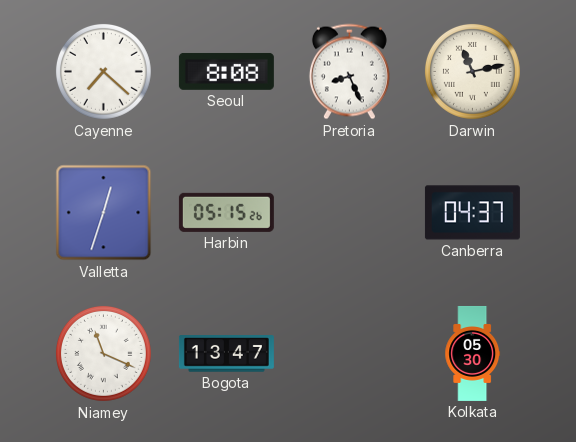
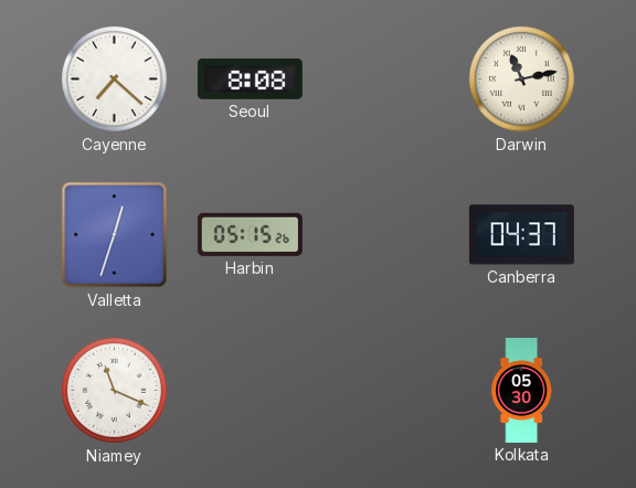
Pretoria: 8:26 -> none (349, 72)
Bogota: 13:47 -> none (226, 354)
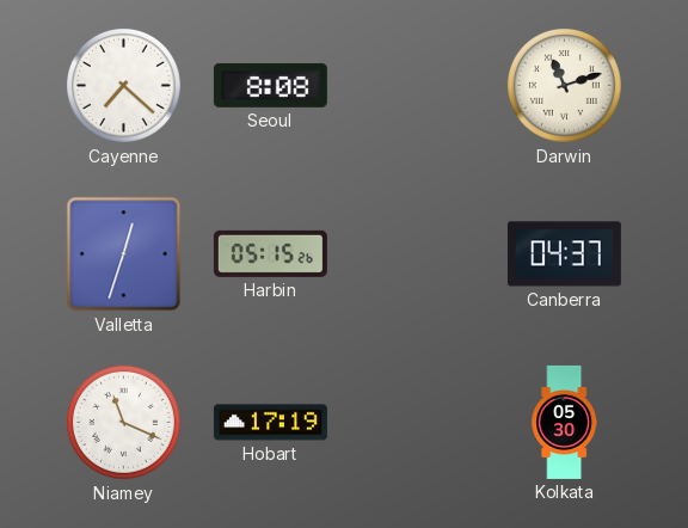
Darwin: 11:13 -> 11:12 (564, 85)
Hobart: none -> 17:19 (270, 423)
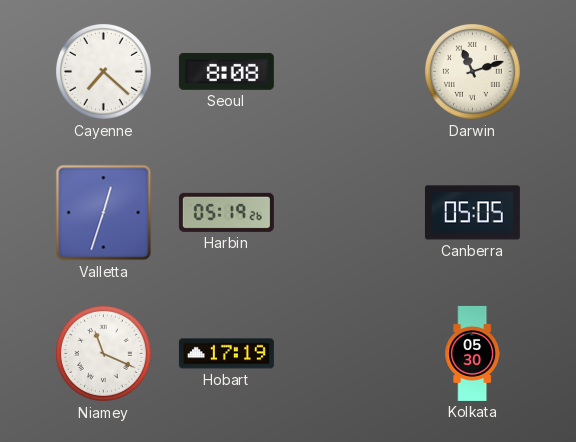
Harbin: 05:15 -> 05:19 (226, 212)
Canberra: 04:37 -> 05:05 (472, 213)
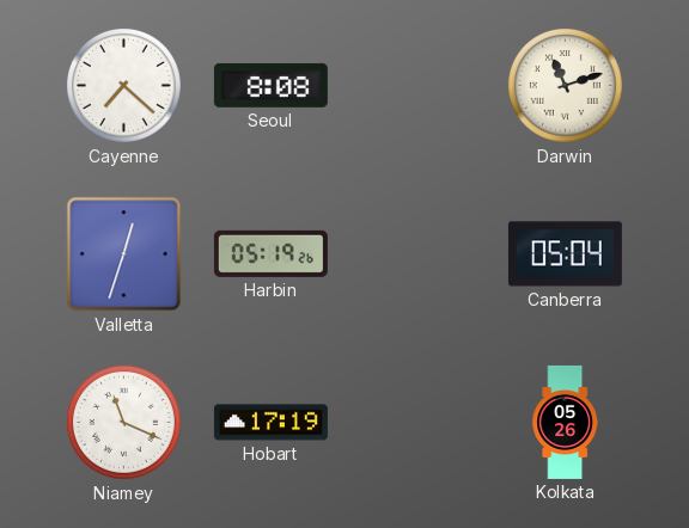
Canberra: 05:05 -> 05:04 (565, 254)
Kolkata: 05:30 -> 05:26 (566, 422)
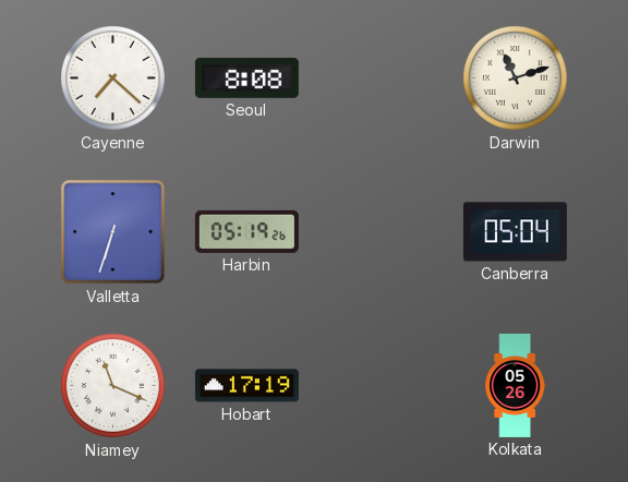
Valletta: 12:33 -> 6:33 (113, 232)
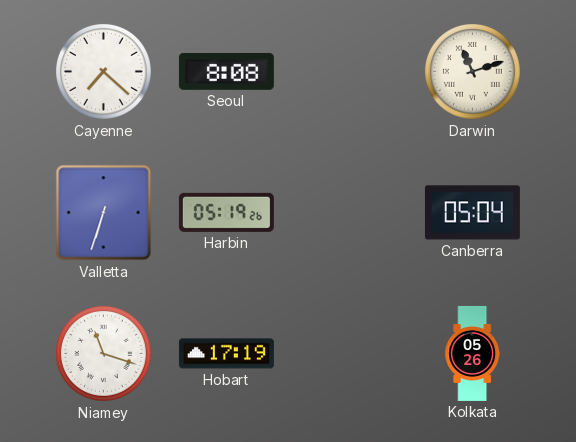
Niamey: 11:19 -> 11:18 (103, 353)
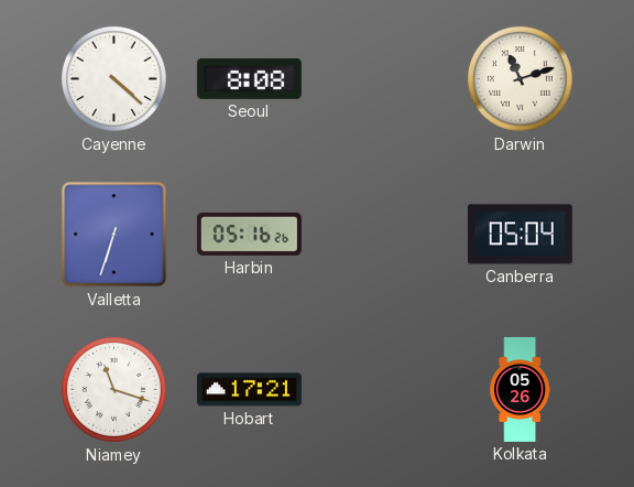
Cayenne: 7:22 -> 4:22 (113, 78)
Harbin: 05:19 -> 05:16 (249, 234)
Hobart: 17:19 -> 17:21 (249, 390)
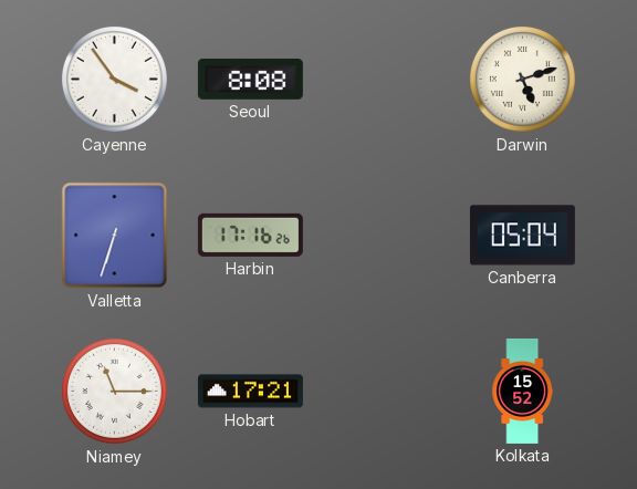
Cayenne: 4:22 -> 3:54 (114, 79)
Darwin: 11:12 -> 5:12 (522, 79)
Harbin: 05:16 -> 17:16 (250, 235)
Niamey: 11:18 -> 11:15 (114, 391)
Kolkata: 05:26 -> 15:52 (523, 391)
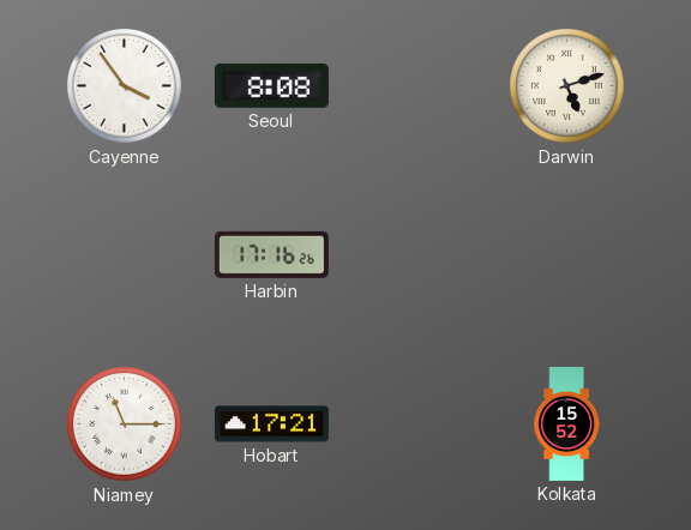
Valletta: 6:33 -> none (115, 236)
Canberra: 05:04 -> none (522, 236)
